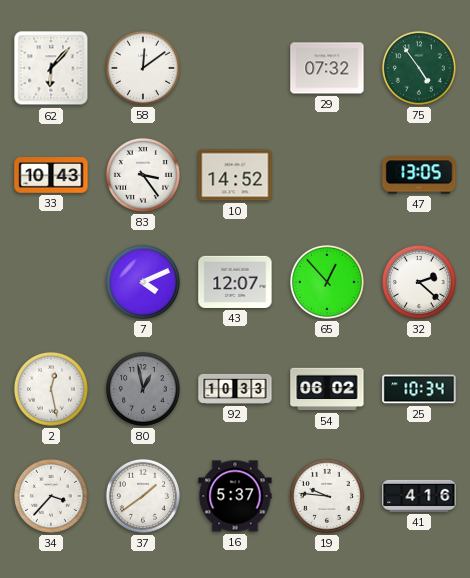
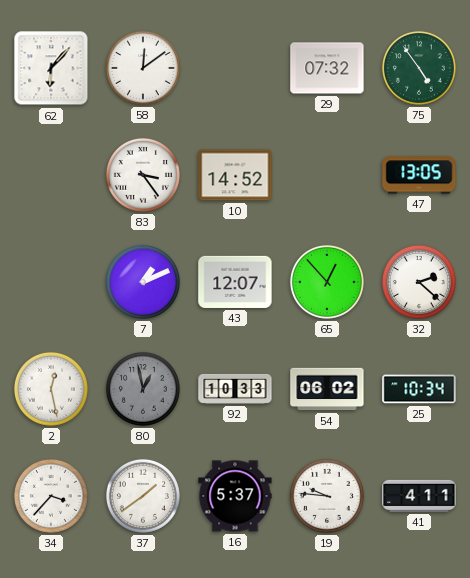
33: 10:43 -> none (51, 175)
7: 4:11 -> 1:11 (143, 282)
41: 4:16 -> 4:11 (419, 496)
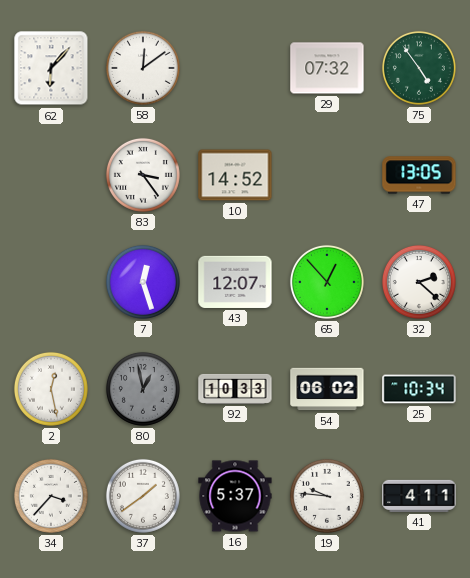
7: 1:11 -> 12:27 (143, 282)
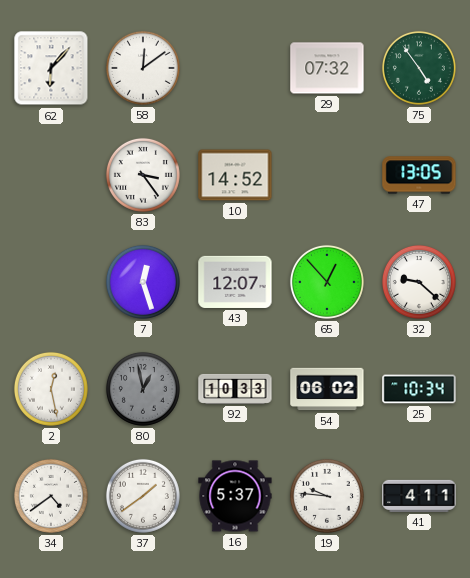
32: 2:22 -> 9:22 (419, 282)
34: 3:37 -> 4:39 (51, 496)
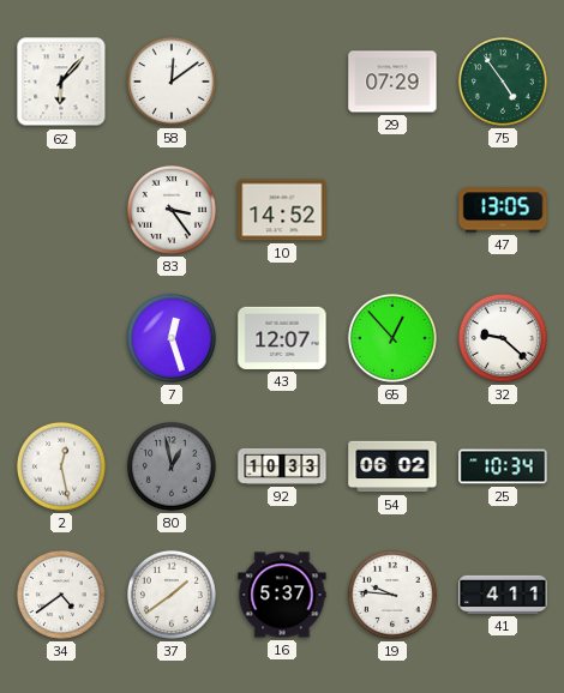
29: 07:32 -> 07:29 (392, 82)
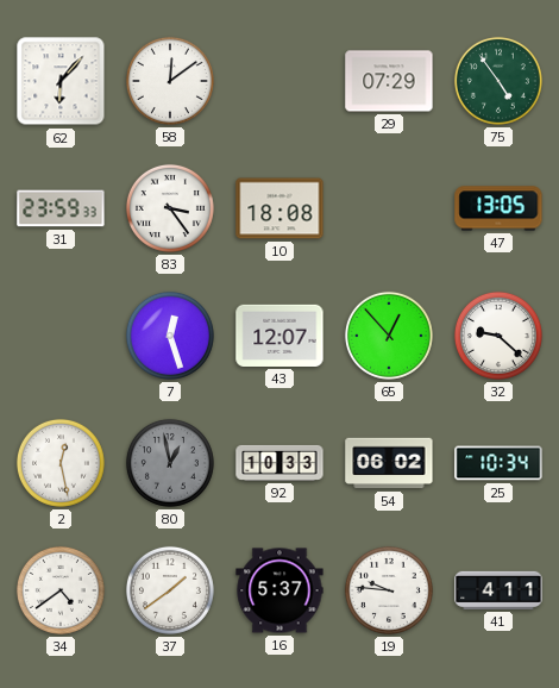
31: none -> 23:59 (61, 208)
10: 14:52 -> 18:08 (279, 208)
